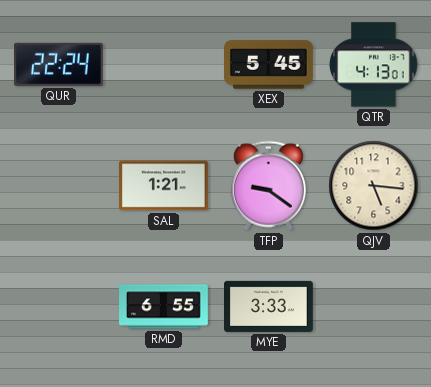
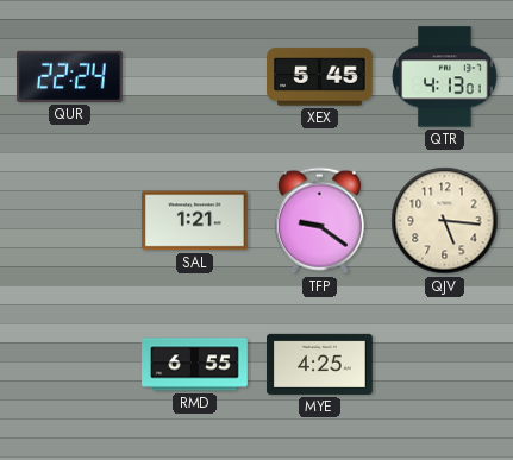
MYE: 3:33 -> 4:25 (320, 364)
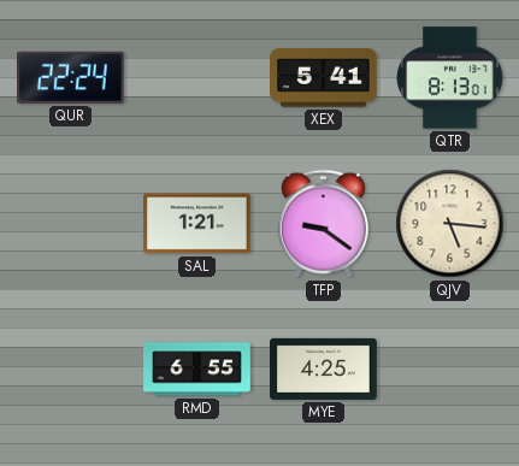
XEX: 5:45 -> 5:41 (324, 78)
QTR: 4:13 -> 8:13 (450, 78)
